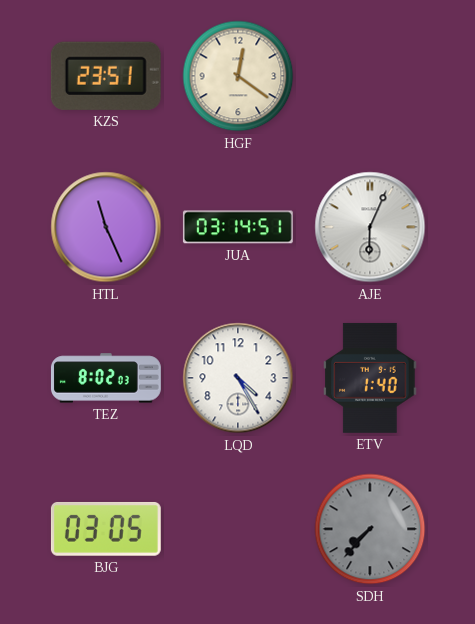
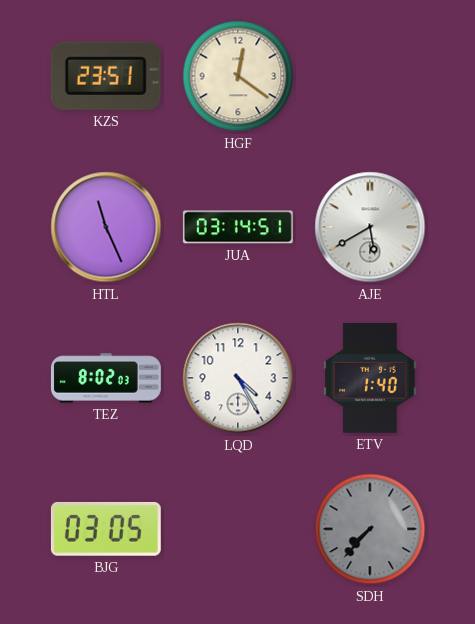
AJE: 6:04 -> 5:40 (370, 227)
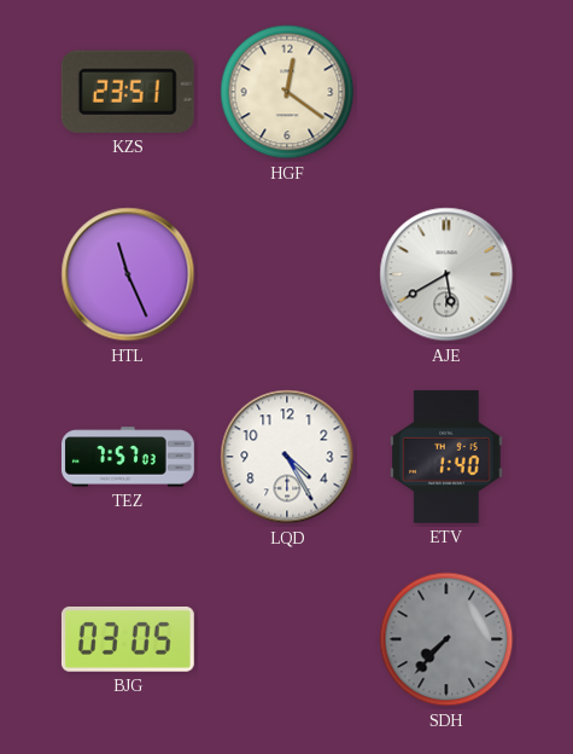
JUA: 03:14 -> none (238, 227)
TEZ: 8:02 -> 7:57 (128, 457)
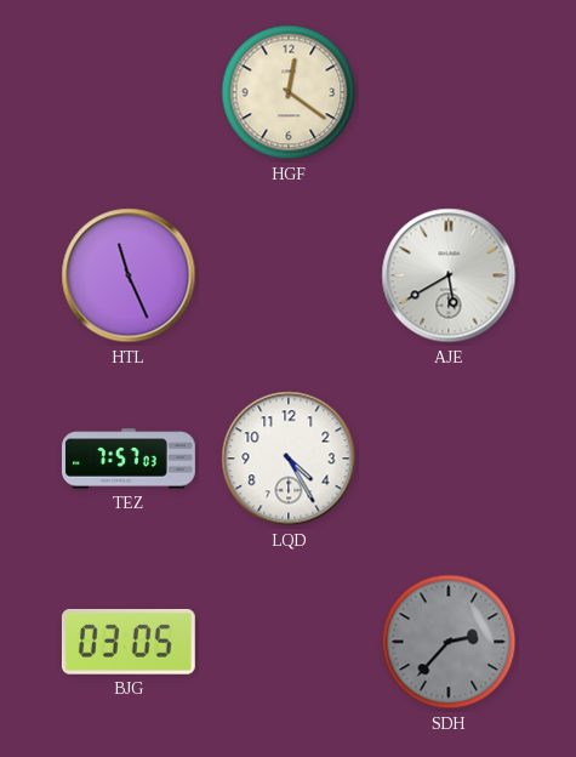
KZS: 23:51 -> none (128, 92)
ETV: 1:40 -> none (446, 457)
SDH: 7:37 -> 2:37 (449, 642)
